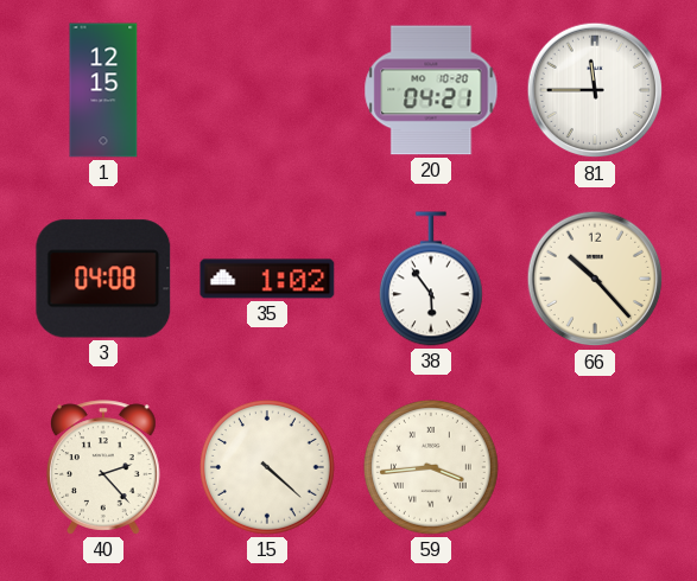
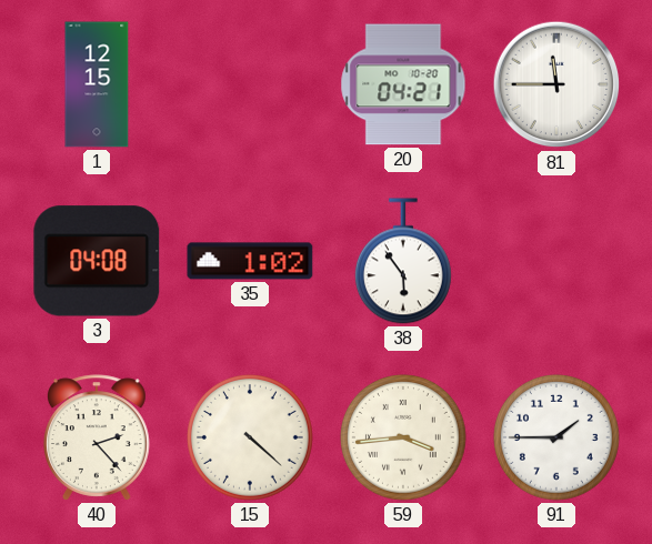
66: 10:23 -> none (595, 279)
91: none -> 1:45 (558, 439)
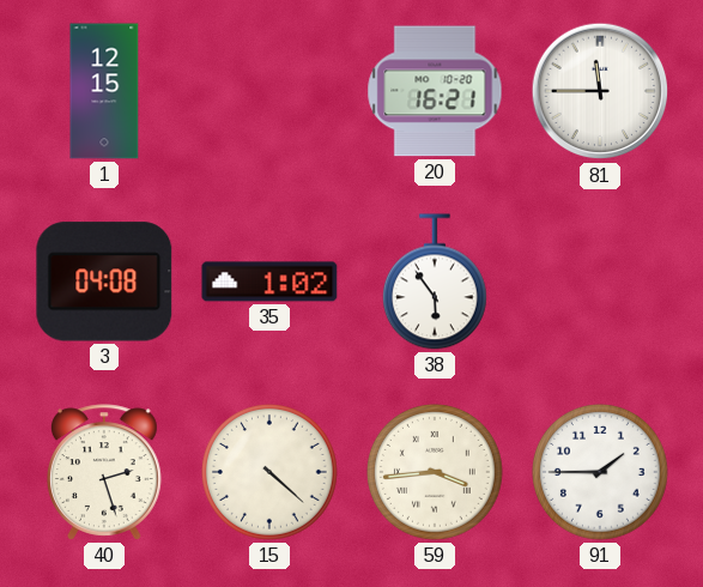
20: 04:21 -> 16:21 (435, 91)
40: 2:23 -> 2:27 (105, 472)
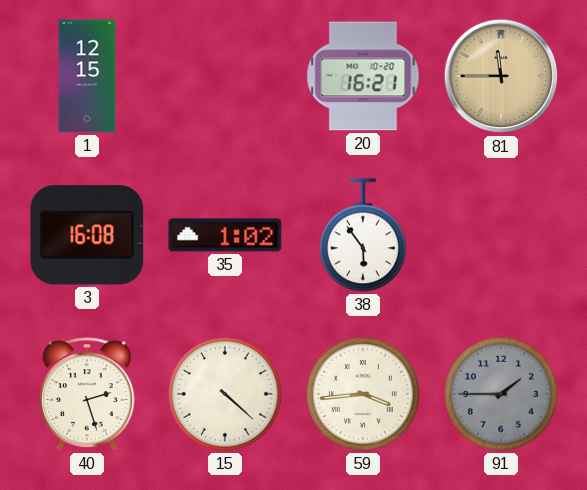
81 dial: white -> champagne (501, 76)
3: 04:08 -> 16:08 (87, 235)
91 dial: white -> grey (502, 395)
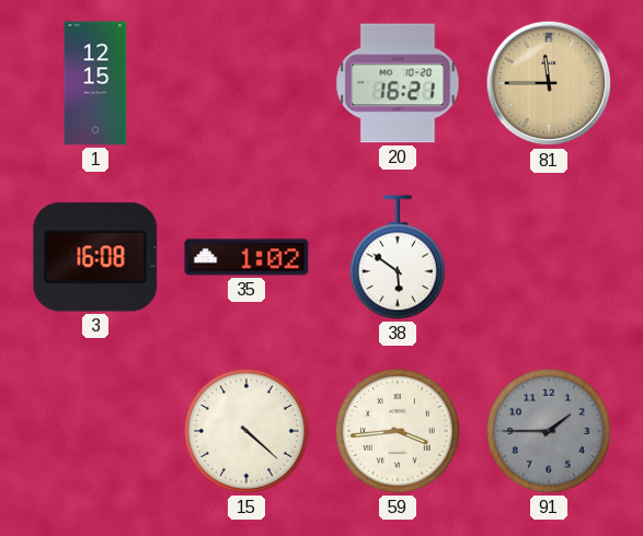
38: 5:54 -> 5:51 (398, 257)
40: 2:27 -> none (88, 394)
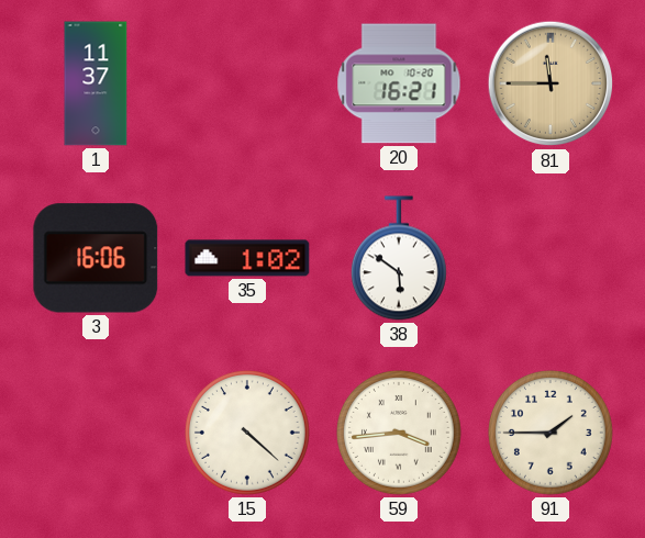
1: 12:15 -> 11:37 (96, 83)
3: 16:08 -> 16:06 (96, 258)
91 dial: grey -> cream (552, 434)
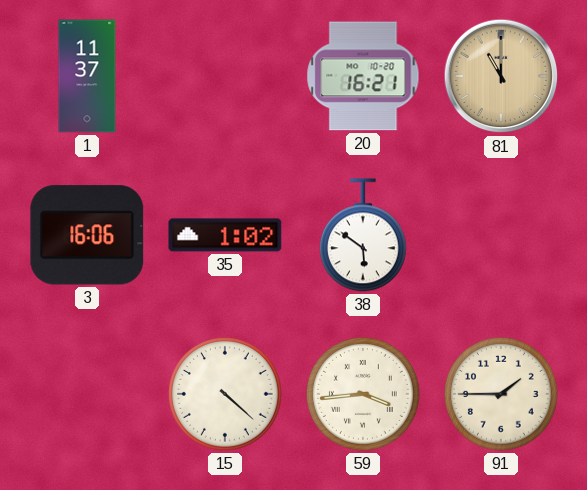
81: 11:45 -> 11:00 (501, 76)
